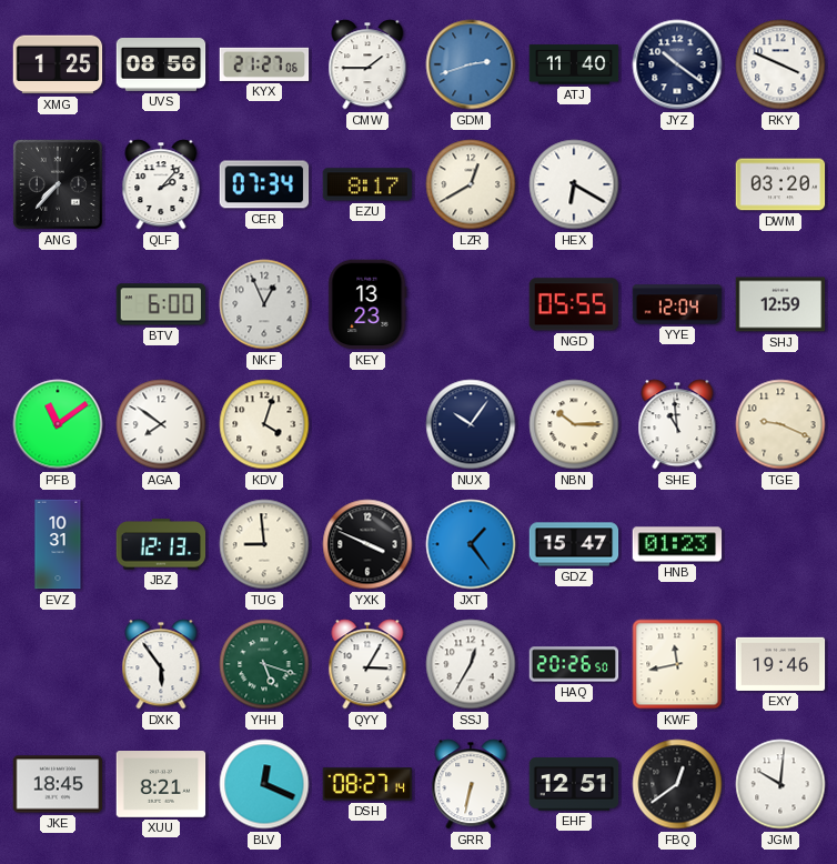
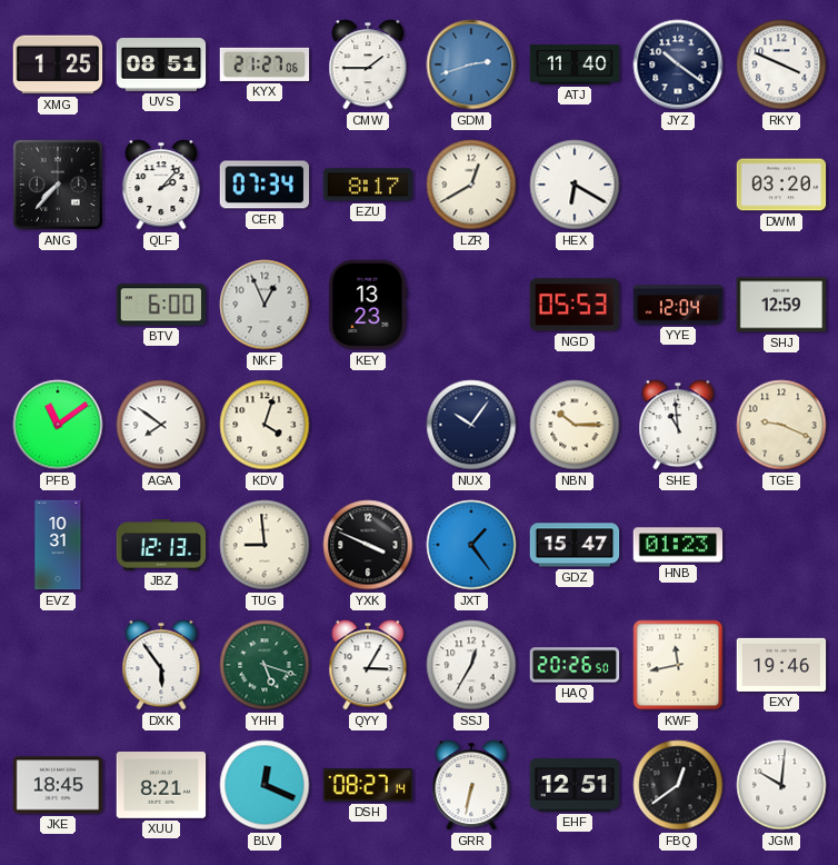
UVS: 08:56 -> 08:51 (161, 64)
NGD: 05:55 -> 05:53 (575, 305)
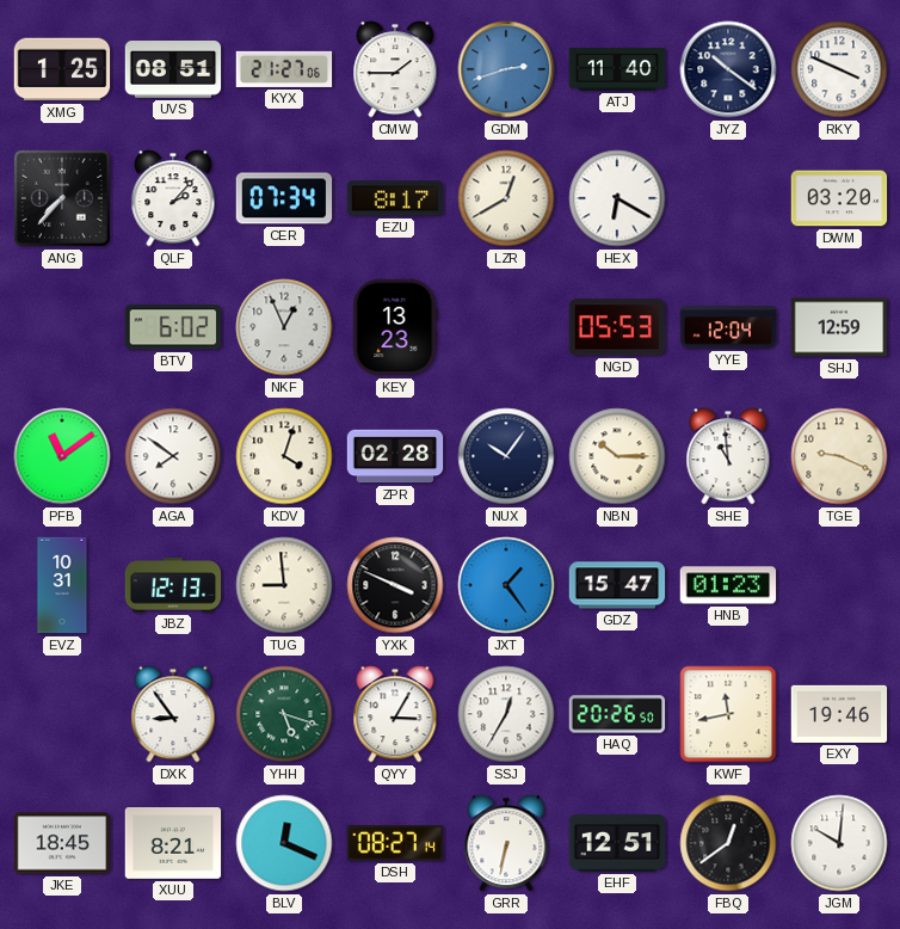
BTV: 6:00 -> 6:02 (173, 327)
ZPR: none -> 02:28 (395, 456)
DXK: 5:54 -> 8:54 (173, 714)
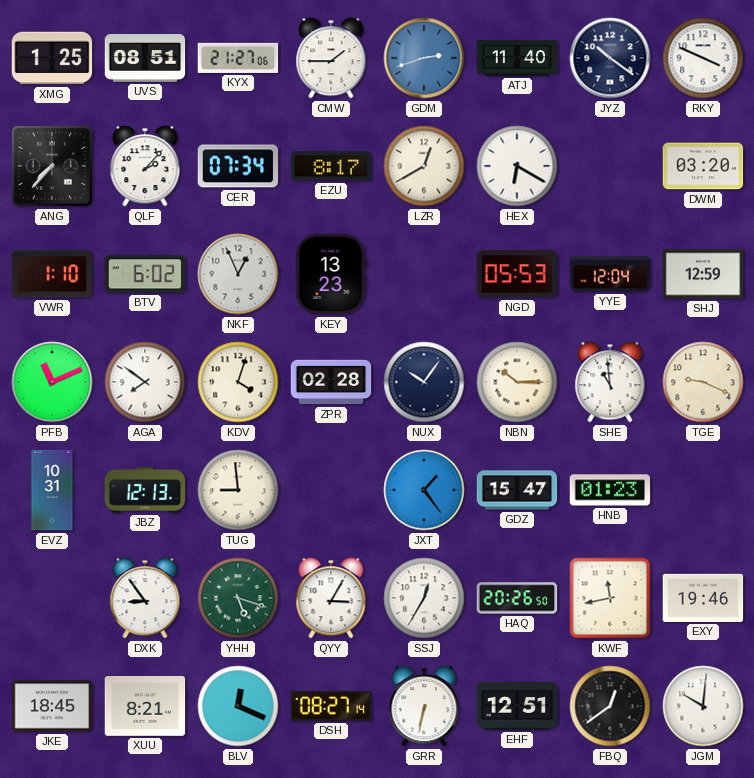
VWR: none -> 1:10 (52, 274)
PFB: 11:09 -> 11:11 (52, 382)
YXK: 3:49 -> none (395, 585)
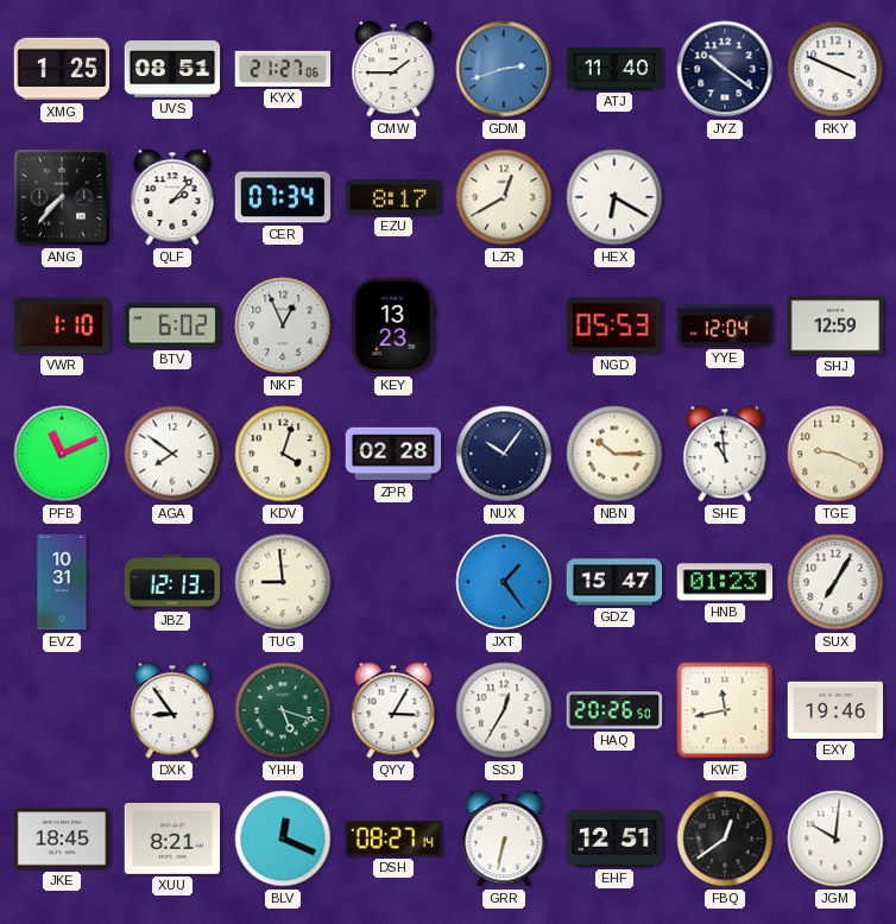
DWM: 03:20 -> none (703, 166)
SUX: none -> 7:05 (835, 582)
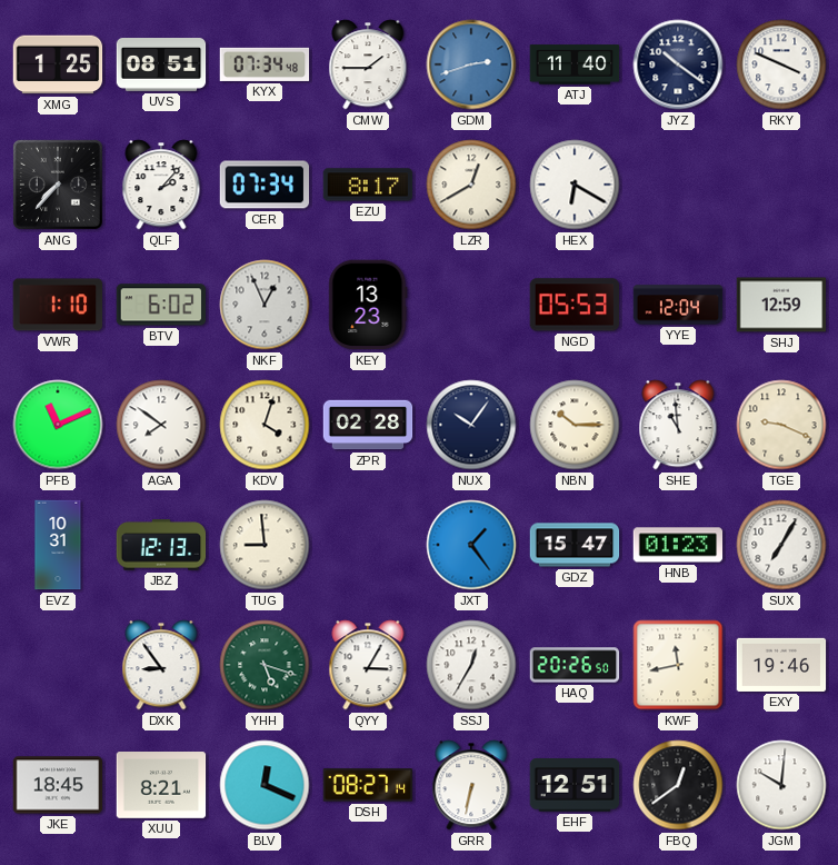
KYX: 21:27 -> 07:34 (265, 64)
